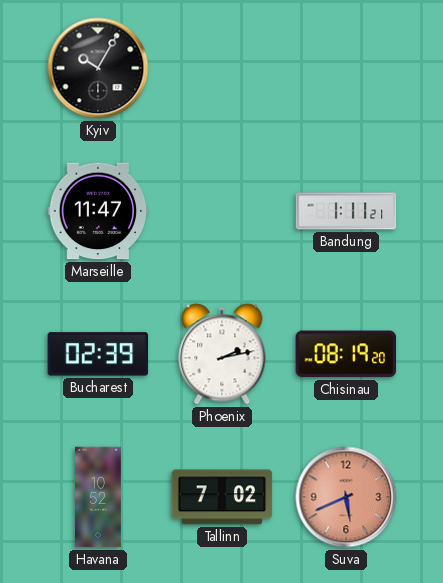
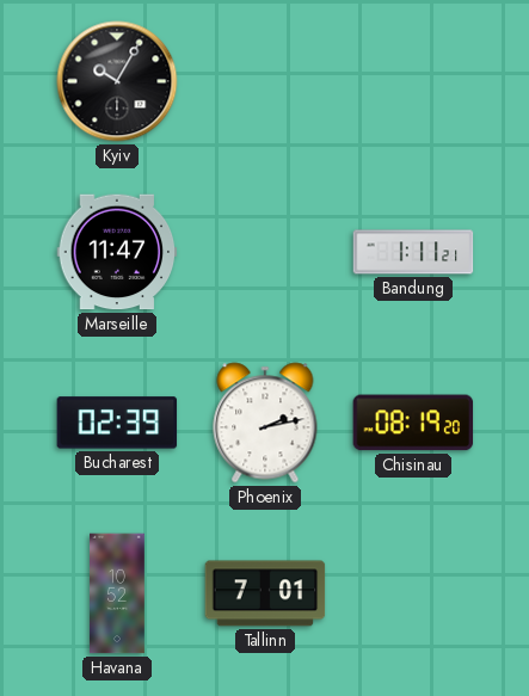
Tallinn: 7:02 -> 7:01 (265, 593)
Suva: 5:41 -> none (346, 497)
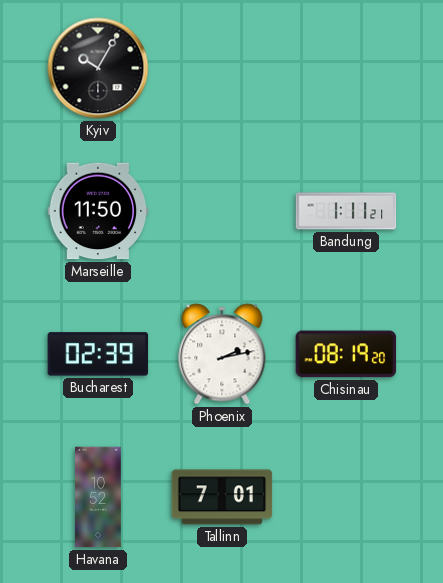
Marseille: 11:47 -> 11:50 (98, 211)
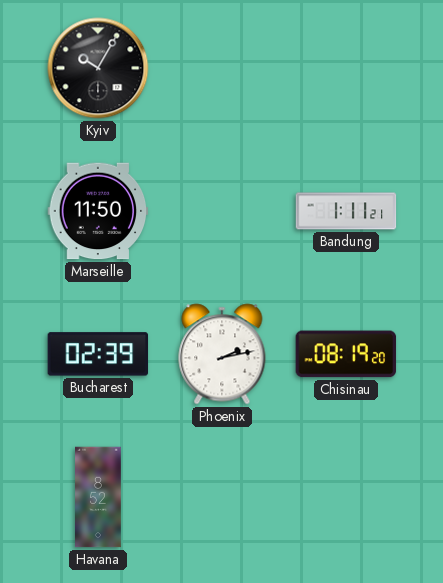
Havana: 10:52 -> 8:52 (99, 497)
Tallinn: 7:01 -> none (222, 497)
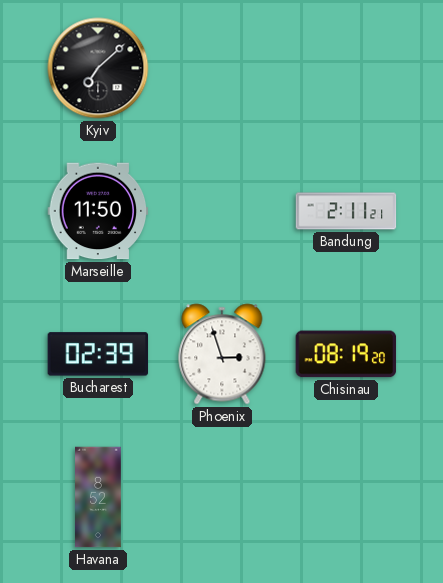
Kyiv: 10:05 -> 7:08 (98, 68)
Bandung: 1:11 -> 2:11 (346, 211)
Phoenix: 2:13 -> 2:57 (222, 354)
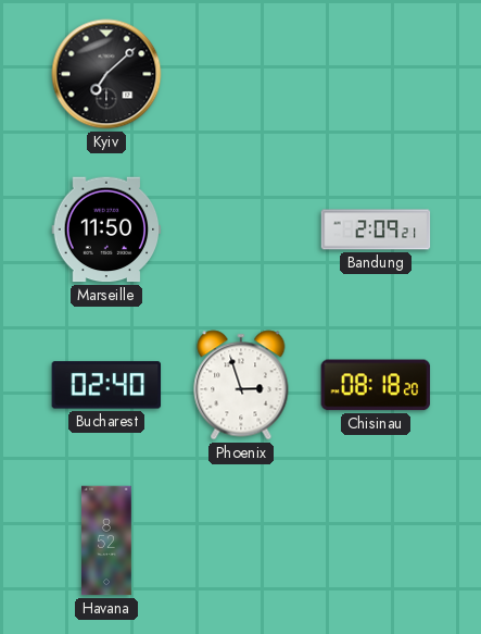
Bandung: 2:11 -> 2:09 (376, 229)
Bucharest: 02:39 -> 02:40 (106, 385)
Chisinau: 08:19 -> 08:18 (376, 385)
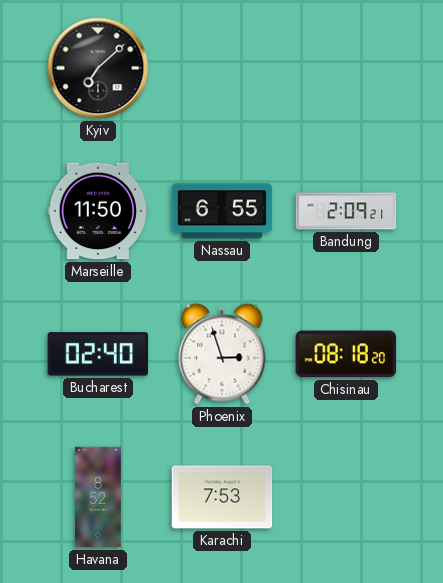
Nassau: none -> 6:55 (222, 211)
Karachi: none -> 7:53 (222, 497)
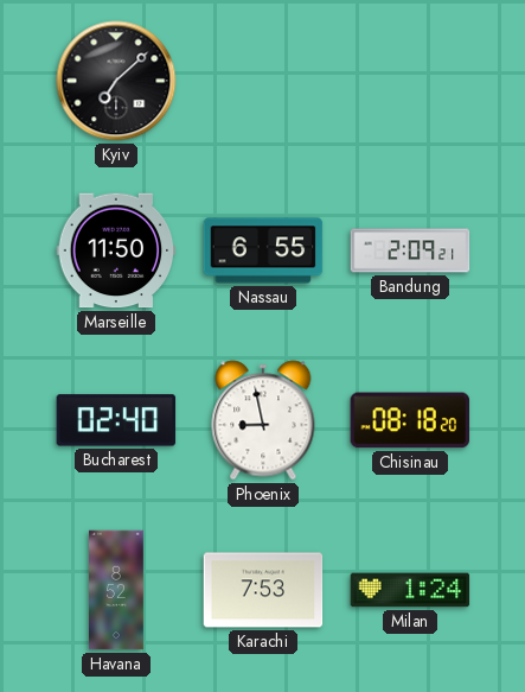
Phoenix: 2:57 -> 8:58 (263, 420)
Milan: none -> 1:24 (410, 590)
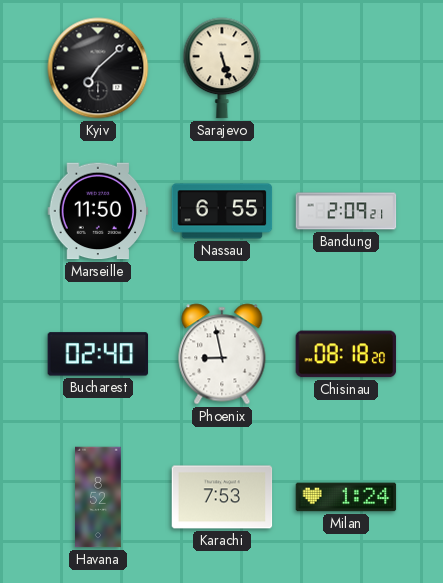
Sarajevo: none -> 5:27 (222, 68)
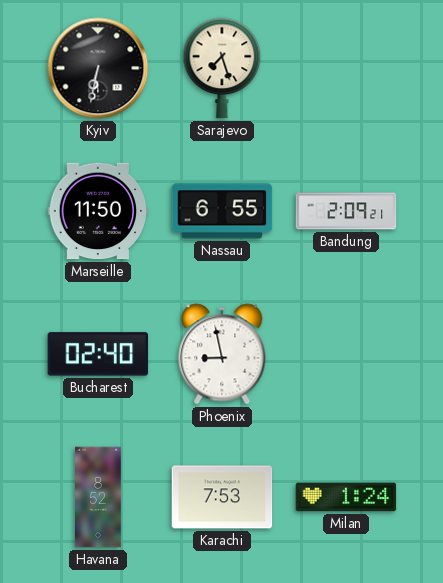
Kyiv: 7:08 -> 6:32 (98, 68)
Sarajevo: 5:27 -> 7:27 (222, 68)
Chisinau: 08:18 -> none (346, 354)
